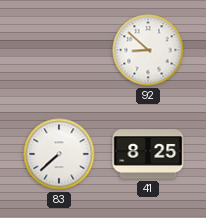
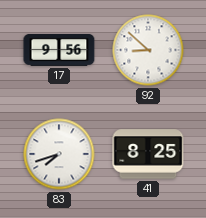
17: none -> 9:56 (59, 50)
83: 7:38 -> 7:42 (59, 154)
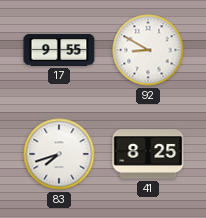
17: 9:56 -> 9:55 (59, 50)
92: 8:52 -> 8:50 (148, 50)
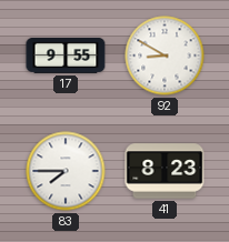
83: 7:42 -> 7:45 (66, 171)
41: 8:25 -> 8:23 (165, 171)
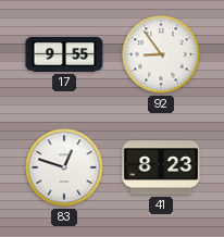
92: 8:50 -> 8:54 (161, 54)
83: 7:45 -> 12:48 (64, 167)
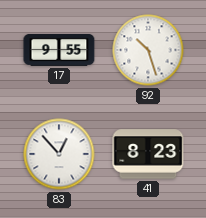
92: 8:54 -> 10:27 (148, 50)
83: 12:48 -> 12:53 (59, 154)
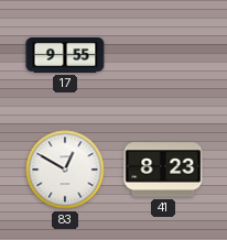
92: 10:27 -> none (148, 50)
83: 12:53 -> 12:50 (65, 170)
